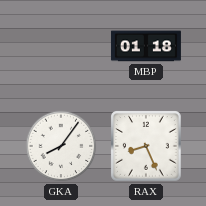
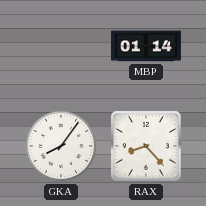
MBP: 01:18 -> 01:14 (146, 46)
RAX: 8:26 -> 8:23 (147, 147)
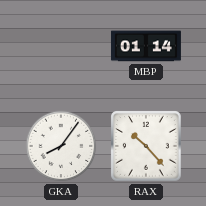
RAX: 8:23 -> 10:23 (147, 147)
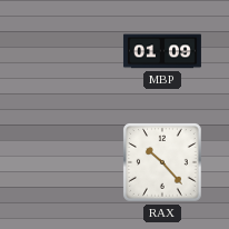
MBP: 01:14 -> 01:09 (162, 51)
GKA: 8:06 -> none (61, 146)
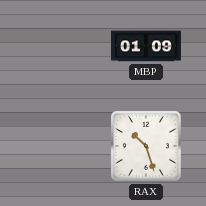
RAX: 10:23 -> 10:27 (147, 147)
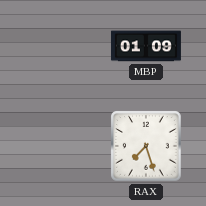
RAX: 10:27 -> 7:27 (147, 147)
